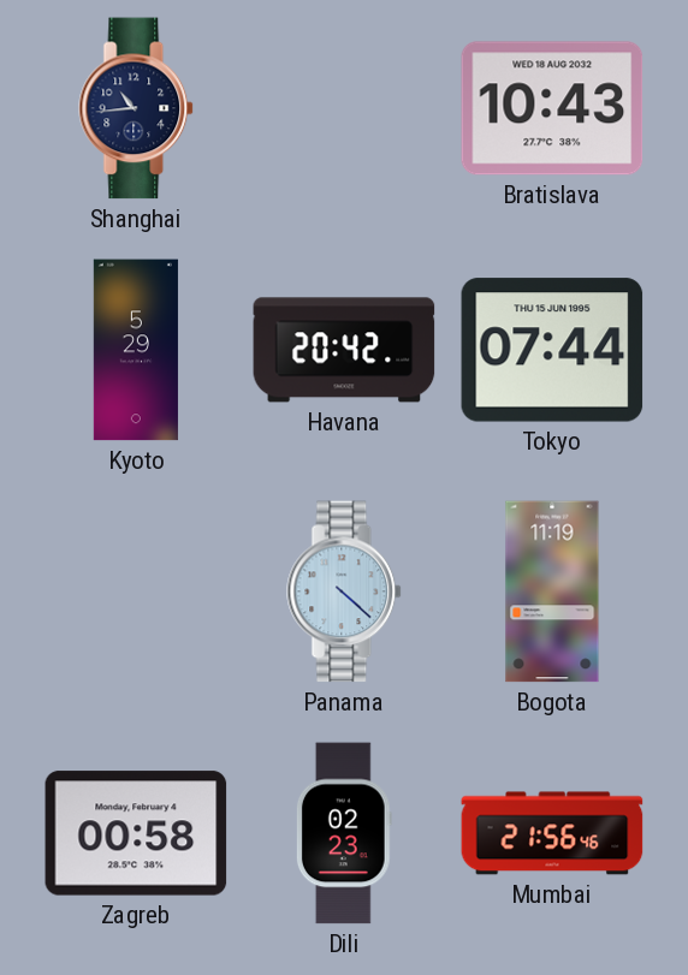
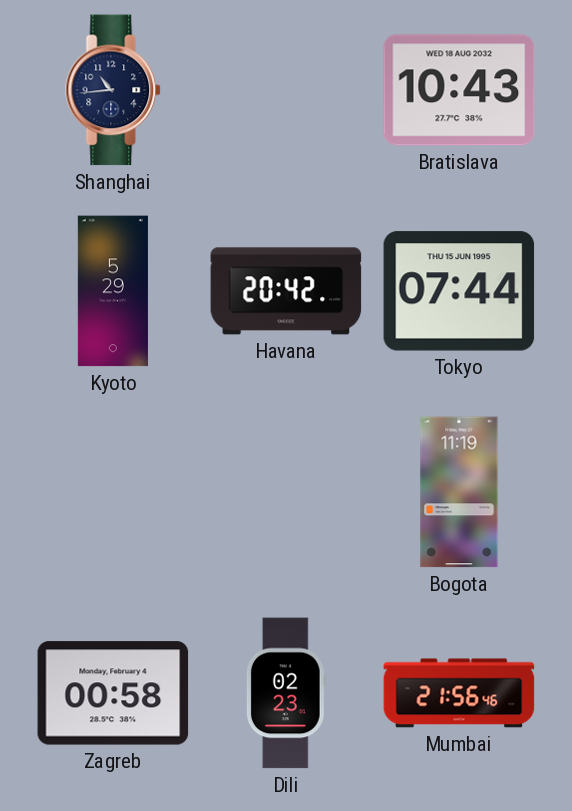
Panama: 4:22 -> none (345, 591)
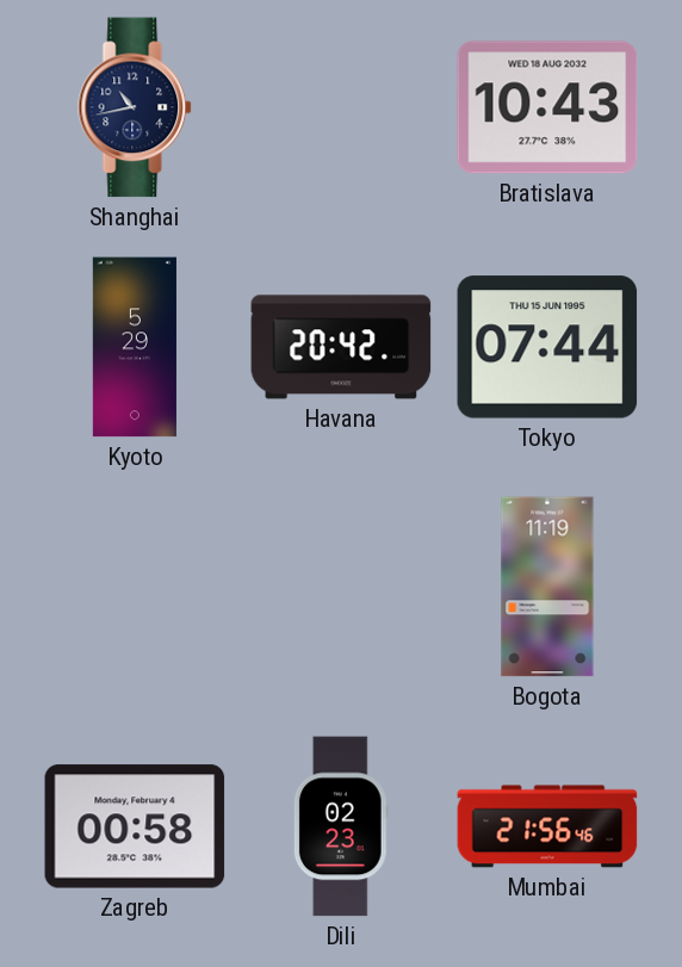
Shanghai: 10:44 -> 10:43 (136, 107)
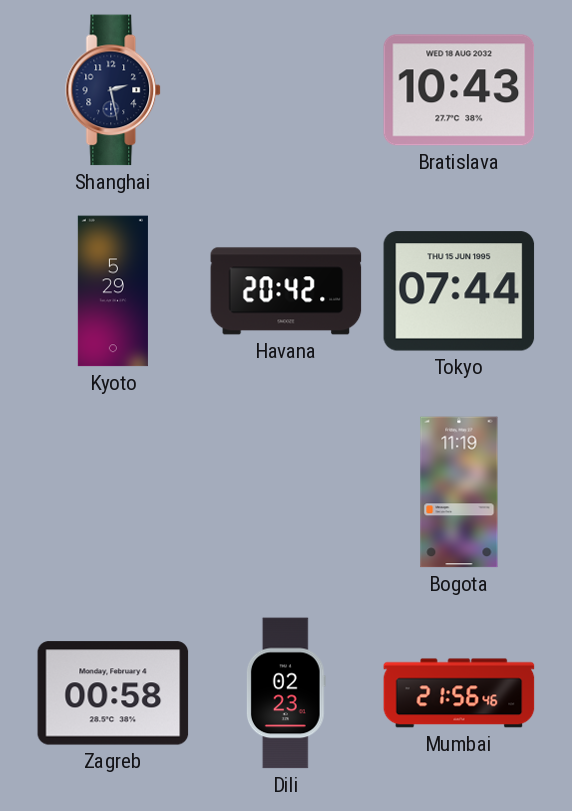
Shanghai: 10:43 -> 2:28 (114, 90)
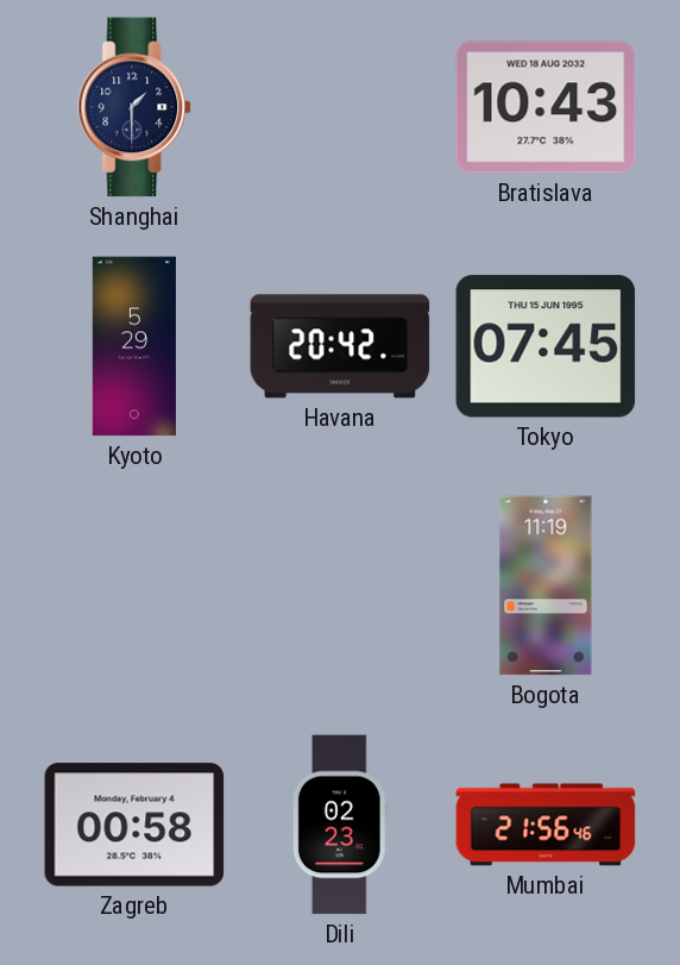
Shanghai: 2:28 -> 1:30 (136, 107)
Tokyo: 07:44 -> 07:45 (546, 346)
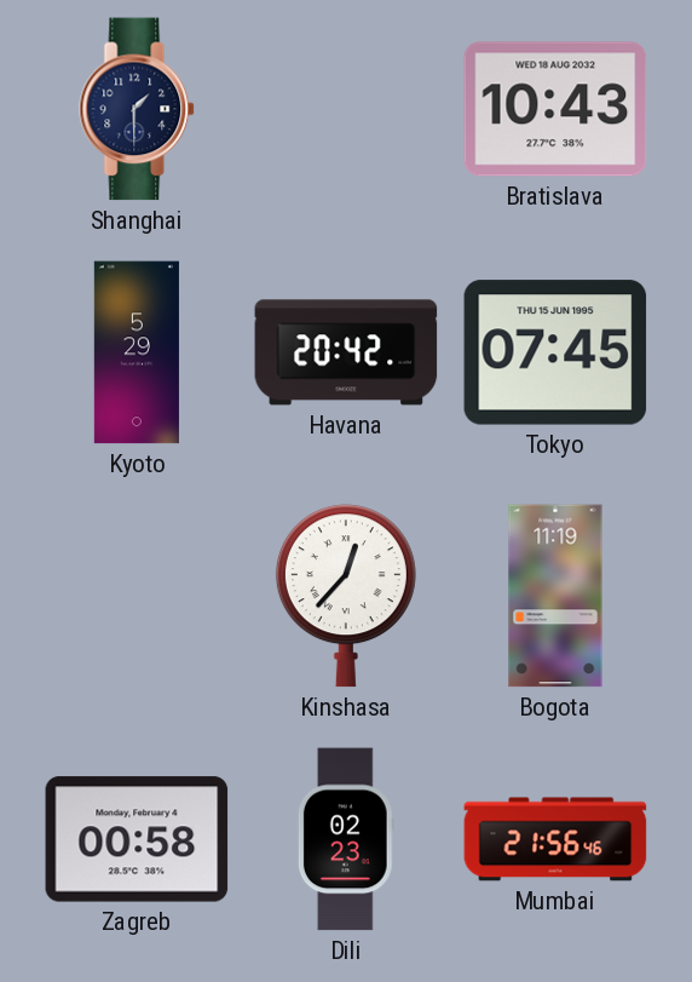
Kinshasa: none -> 12:37 (346, 596)
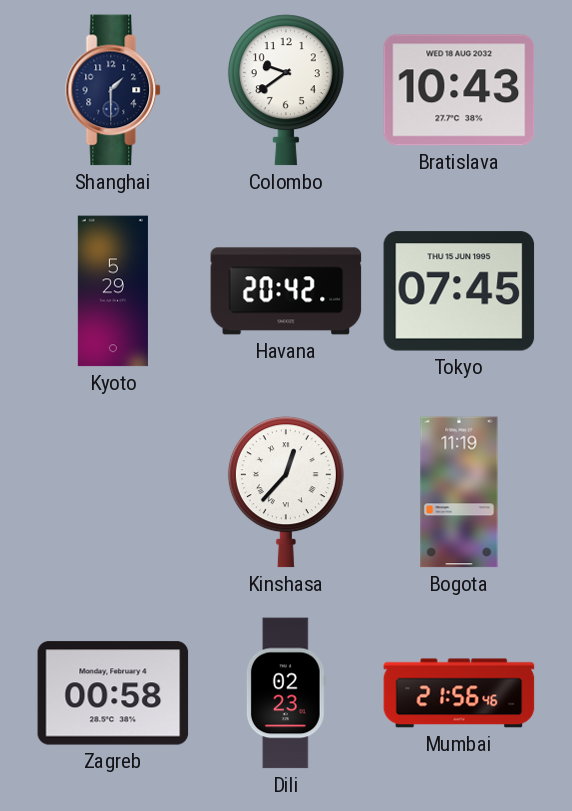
Colombo: none -> 9:39 (286, 90)
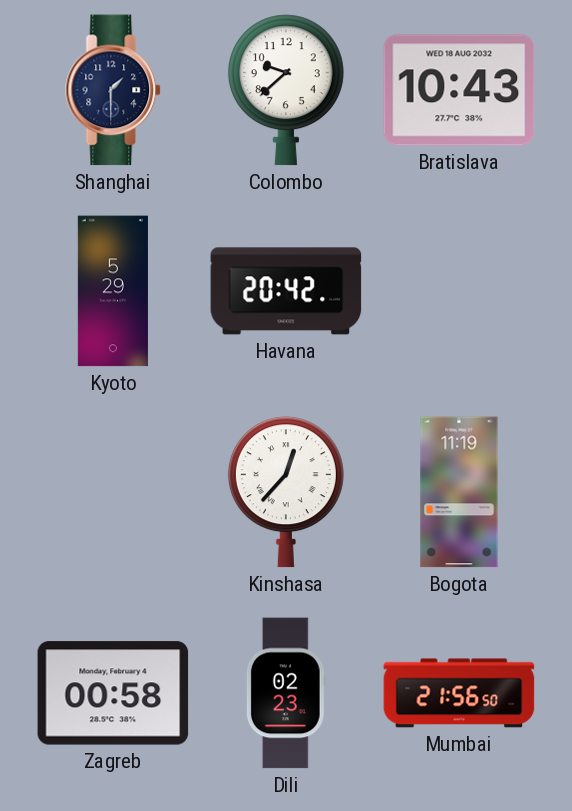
Colombo: 9:39 -> 9:38 (286, 90)
Tokyo: 07:45 -> none (459, 291)
Mumbai: 21:56:46 -> 21:56:50 (459, 693)
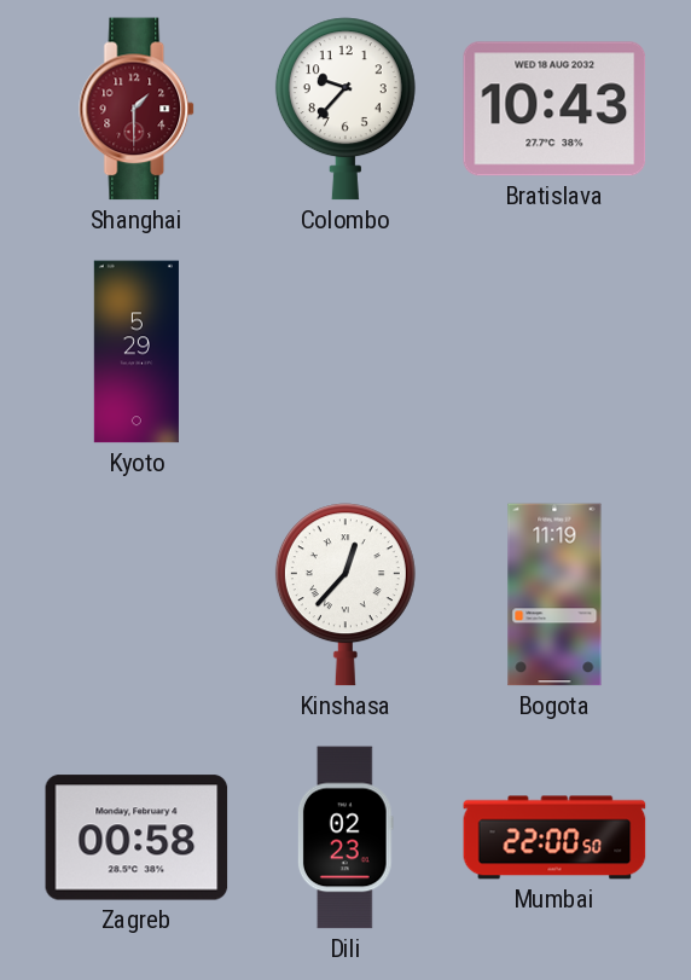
Shanghai dial: navy -> burgundy (138, 109)
Colombo: 9:38 -> 9:37 (345, 109)
Havana: 20:42 -> none (286, 291)
Mumbai: 21:56 -> 22:00 (554, 837)
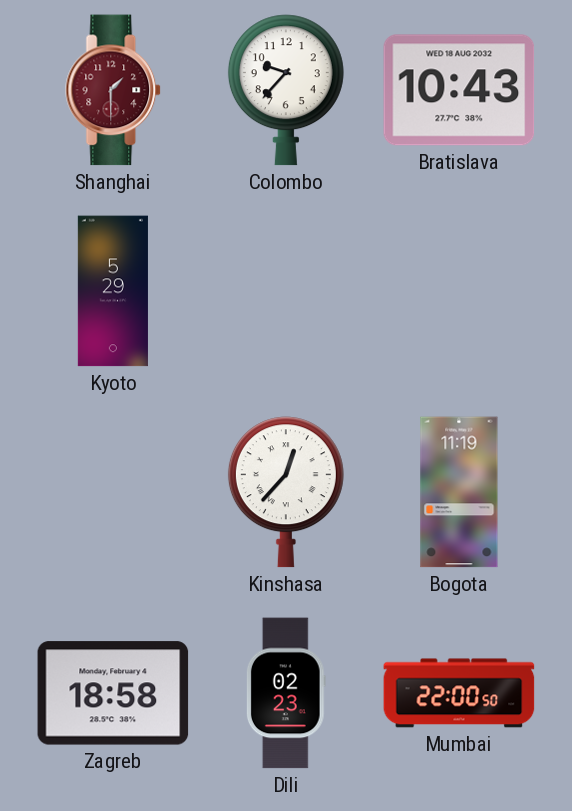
Zagreb: 00:58 -> 18:58 (113, 693)
